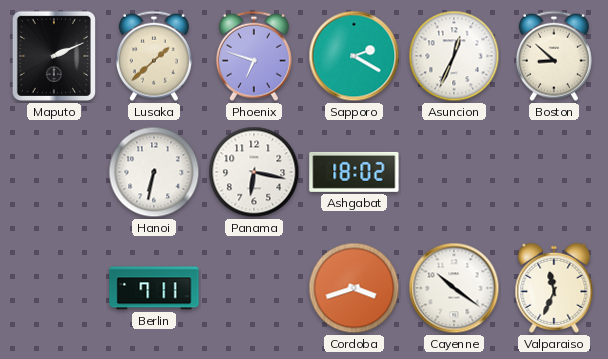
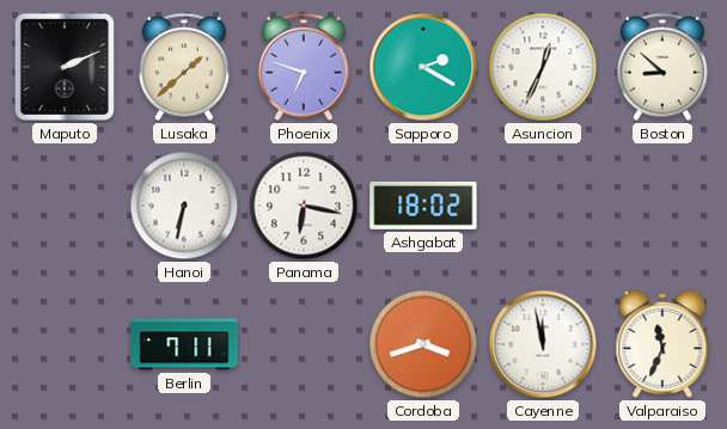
Cayenne: 10:21 -> 11:58 (543, 344)
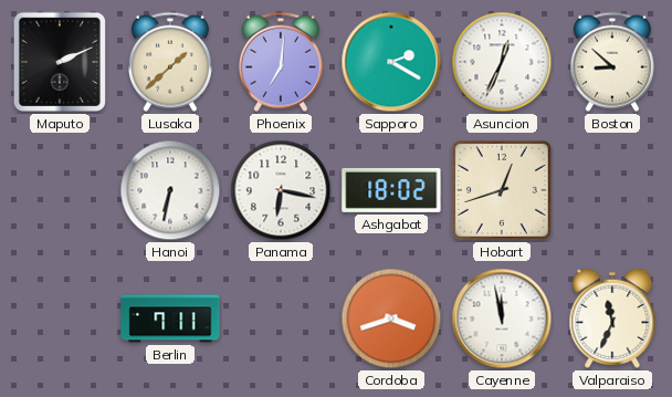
Phoenix: 6:48 -> 7:01 (281, 62)
Hobart: none -> 12:42 (502, 190)
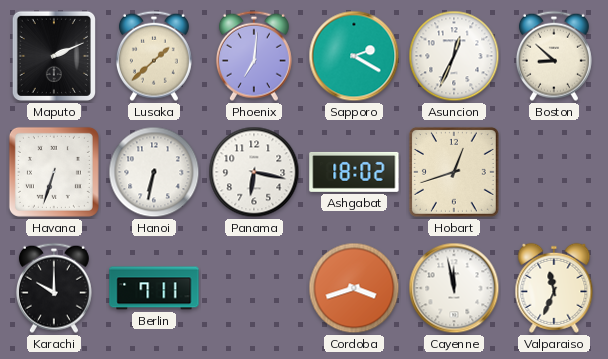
Havana: none -> 6:33 (54, 172)
Karachi: none -> 10:00 (54, 288)
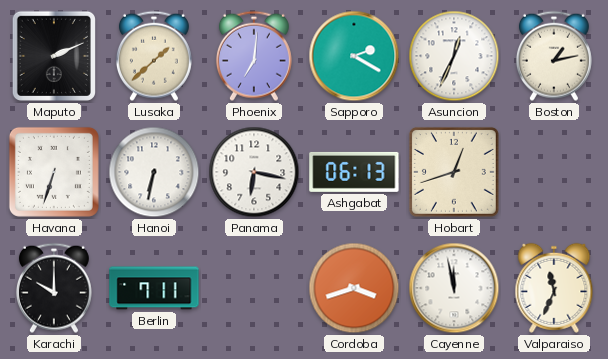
Boston: 8:52 -> 1:13 (554, 56)
Ashgabat: 18:02 -> 06:13 (354, 172)
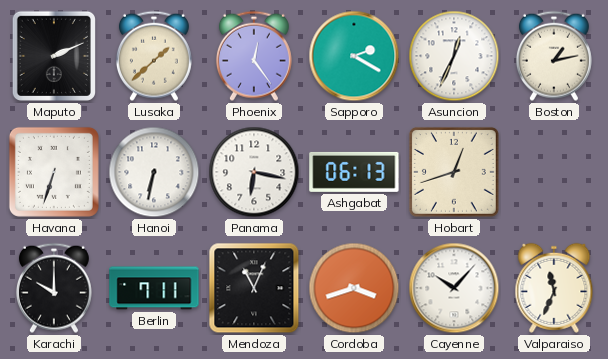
Phoenix: 7:01 -> 12:24 (254, 56)
Mendoza: none -> 11:04 (254, 288)
Cayenne: 11:58 -> 10:07 (454, 288)
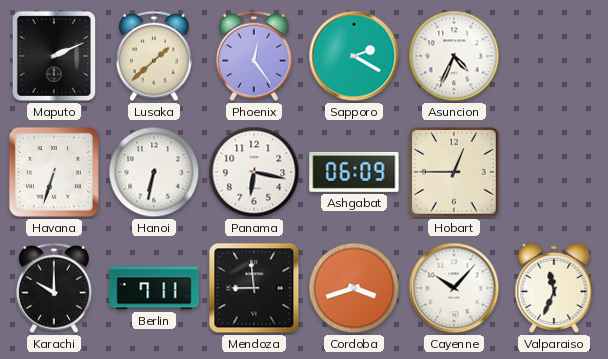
Asuncion: 12:34 -> 4:34 (454, 56)
Boston: 1:13 -> none (554, 56)
Ashgabat: 06:13 -> 06:09 (354, 172)
Hobart: 12:42 -> 12:45 (454, 172)
Mendoza: 11:04 -> 8:59 (254, 288)
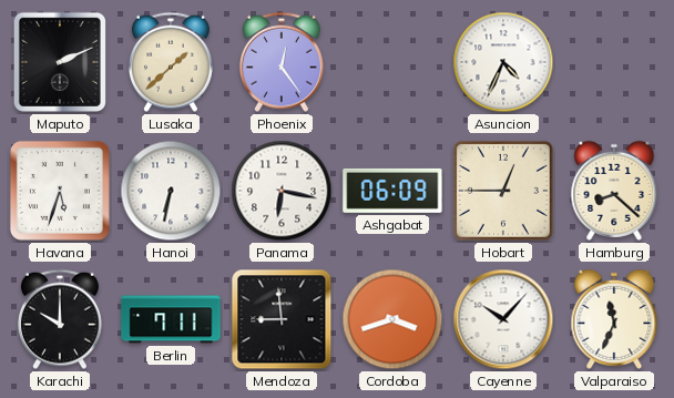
Sapporo: 2:20 -> none (354, 56)
Havana: 6:33 -> 5:33 (60, 191)
Hamburg: none -> 8:22 (614, 191)
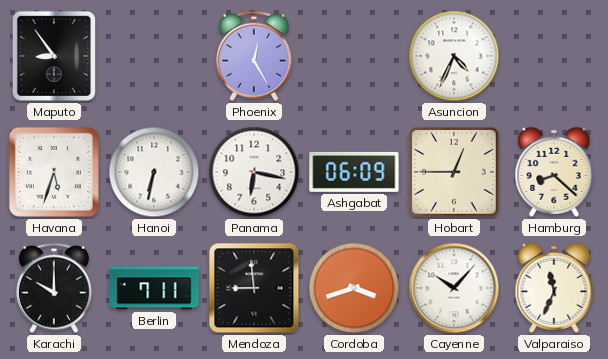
Maputo: 2:11 -> 8:54 (54, 56)
Lusaka: 1:38 -> none (171, 62)
Phoenix: 12:24 -> 12:25 (254, 56)
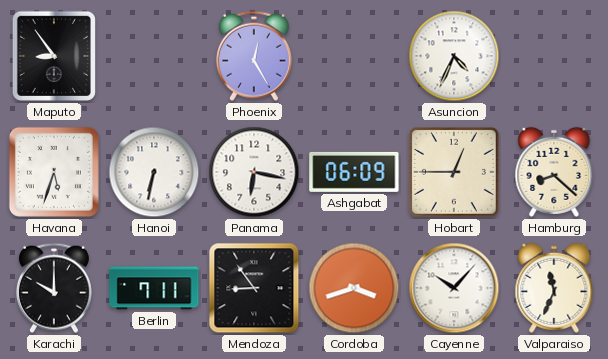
Mendoza: 8:59 -> 8:54 (254, 288)
